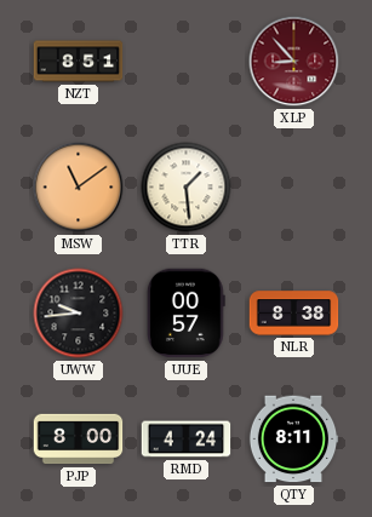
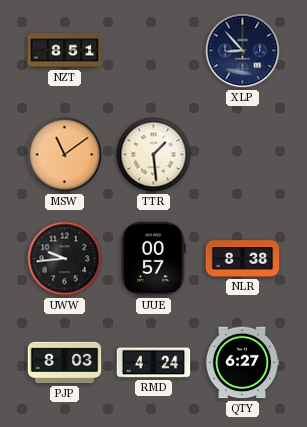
XLP dial: burgundy -> navy (243, 51)
PJP: 8:00 -> 8:03 (65, 363)
QTY: 8:11 -> 6:27 (242, 363)
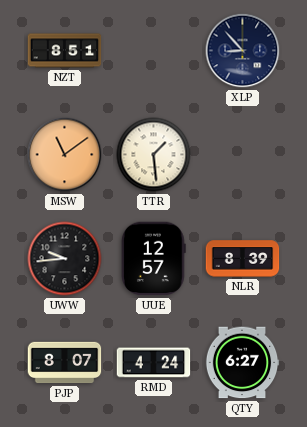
UUE: 00:57 -> 12:57 (154, 259)
NLR: 8:38 -> 8:39 (243, 259)
PJP: 8:03 -> 8:07 (65, 363)
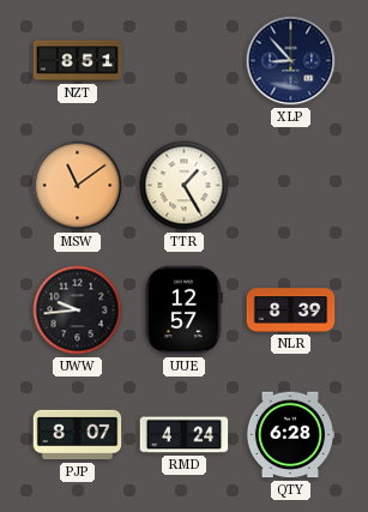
TTR: 1:29 -> 1:25 (185, 186)
QTY: 6:27 -> 6:28 (290, 435)
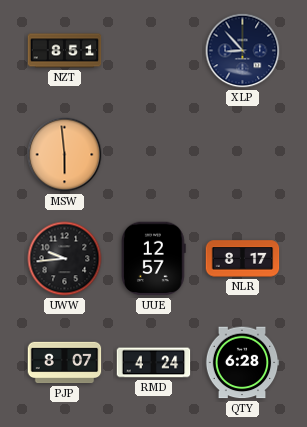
MSW: 11:09 -> 5:59 (65, 155)
TTR: 1:25 -> none (185, 186)
NLR: 8:39 -> 8:17 (243, 259)
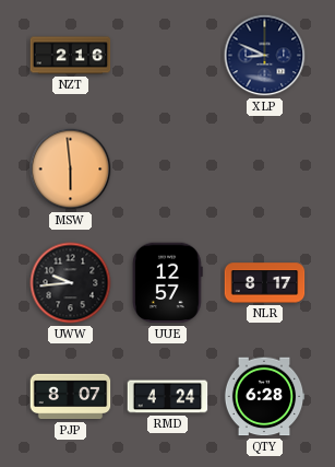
NZT: 8:51 -> 2:16 (71, 56)
XLP: 8:53 -> 8:49 (265, 56)
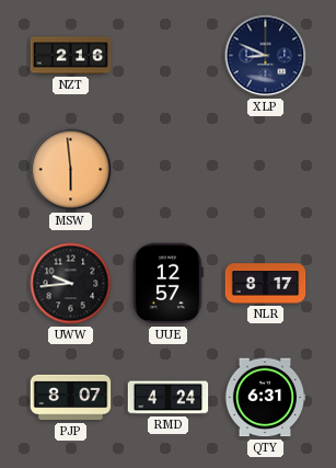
QTY: 6:28 -> 6:31 (265, 398)
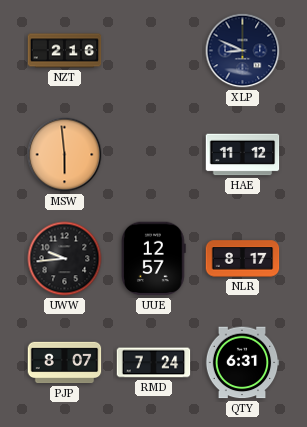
HAE: none -> 11:12 (243, 155)
RMD: 4:24 -> 7:24 (154, 363)
